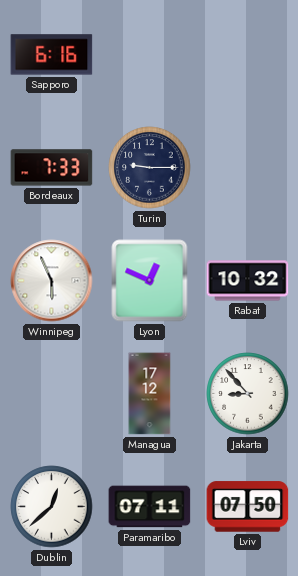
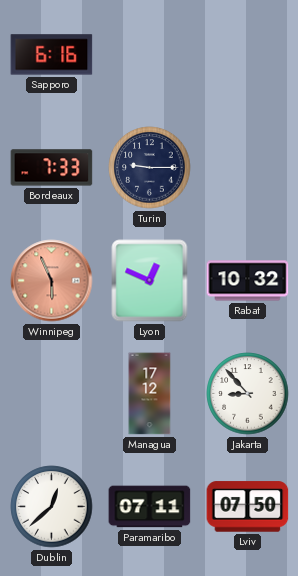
Winnipeg dial: white -> salmon (52, 281)
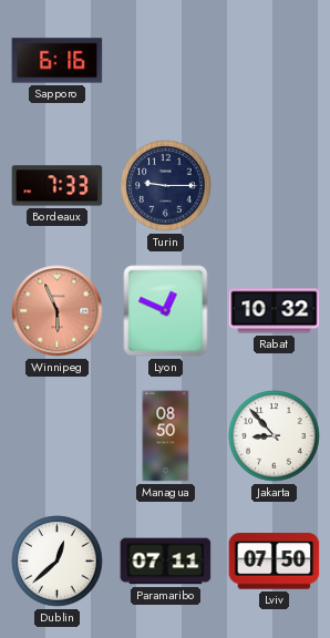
Managua: 17:12 -> 08:50 (166, 436)
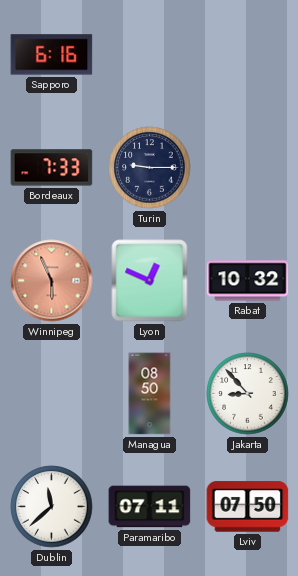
Dublin: 12:38 -> 11:38 (52, 507)
